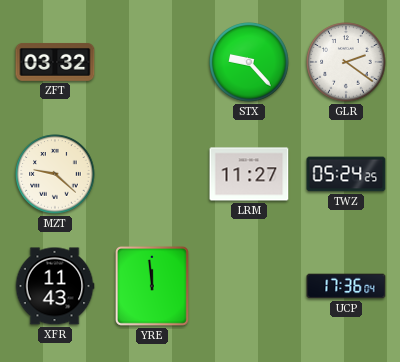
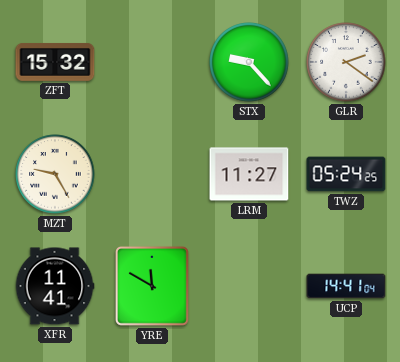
ZFT: 03:32 -> 15:32 (55, 62)
MZT: 9:22 -> 9:25 (55, 174)
XFR: 11:43 -> 11:41 (55, 286)
YRE: 11:59 -> 11:50 (152, 286)
UCP: 17:36 -> 14:41 (346, 286)
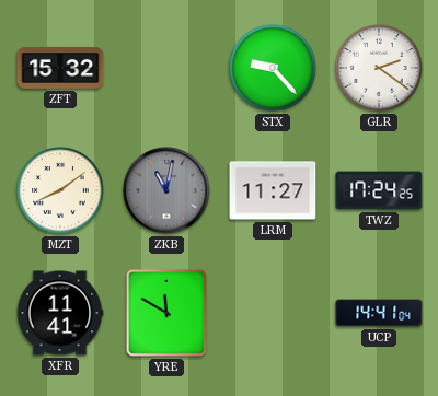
MZT: 9:25 -> 8:09 (60, 190)
ZKB: none -> 11:02 (166, 190)
TWZ: 05:24 -> 17:24 (379, 190)
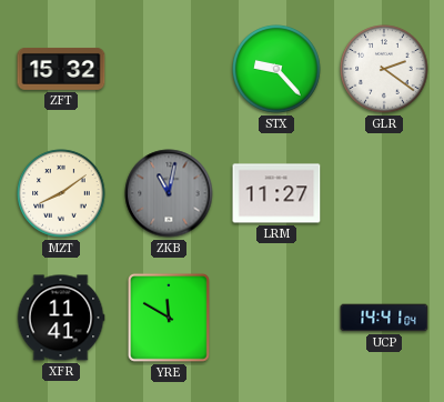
TWZ: 17:24 -> none (379, 190)
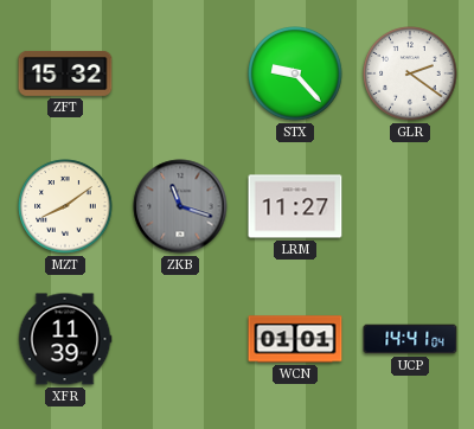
ZKB: 11:02 -> 11:18 (180, 206)
XFR: 11:41 -> 11:39 (65, 339)
YRE: 11:50 -> none (169, 318)
WCN: none -> 01:01 (295, 339)
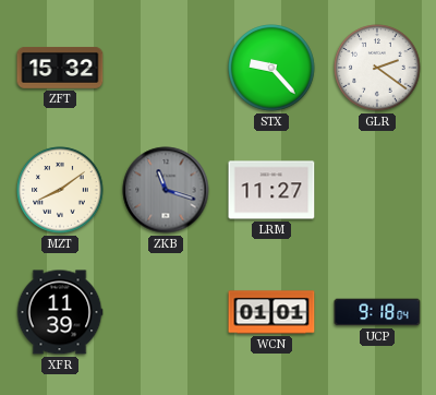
UCP: 14:41 -> 9:18 (377, 312)
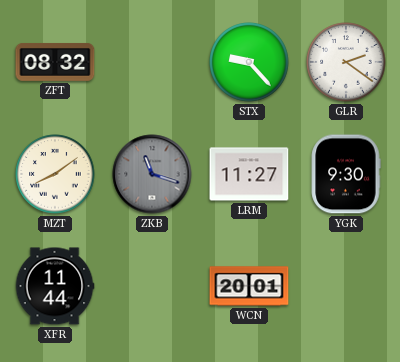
ZFT: 15:32 -> 08:32 (55, 62)
YGK: none -> 9:30 (346, 174)
XFR: 11:39 -> 11:44 (55, 286)
WCN: 01:01 -> 20:01 (249, 286)
UCP: 9:18 -> none (377, 312)
